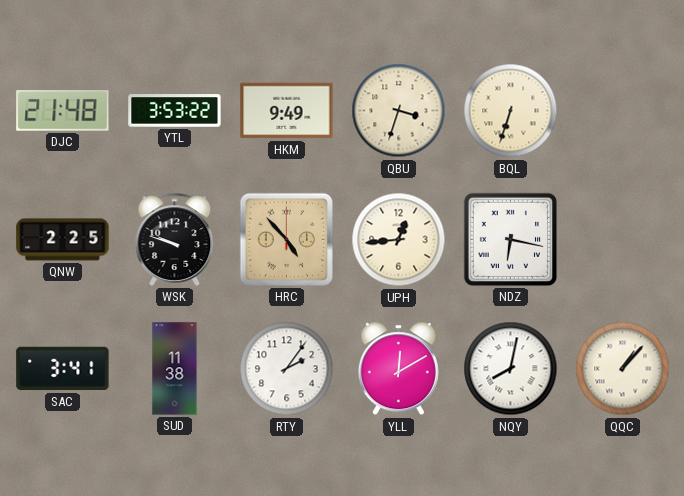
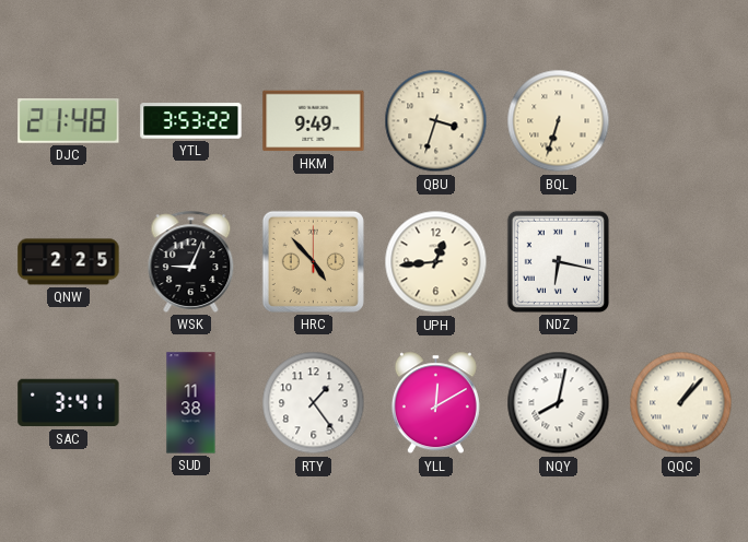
WSK: 9:48 -> 9:04 (191, 261)
RTY: 2:06 -> 1:24 (314, 403)
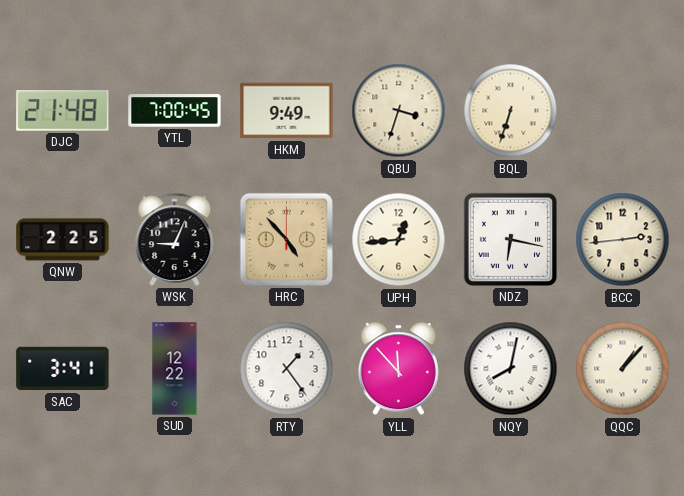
YTL: 3:53 -> 7:00 (175, 111)
BCC: none -> 2:44 (623, 240)
SUD: 11:38 -> 12:22 (175, 369)
YLL: 12:10 -> 11:53 (398, 369)
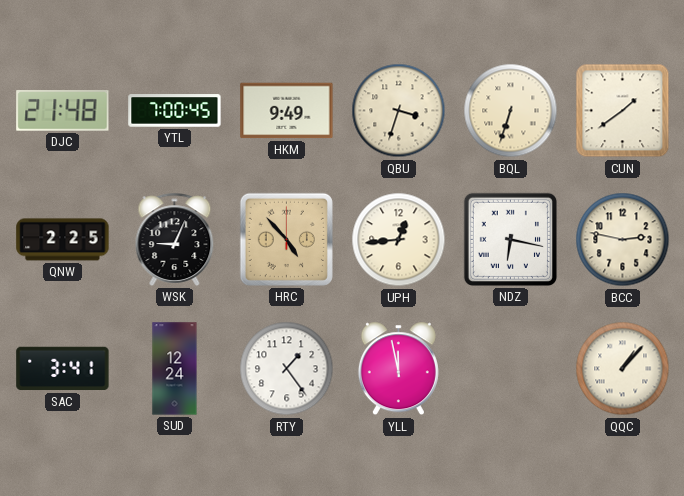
CUN: none -> 1:39 (623, 111)
BCC: 2:44 -> 2:47 (623, 240)
SUD: 12:22 -> 12:24 (175, 369)
YLL: 11:53 -> 11:58 (398, 369)
NQY: 8:02 -> none (511, 369)
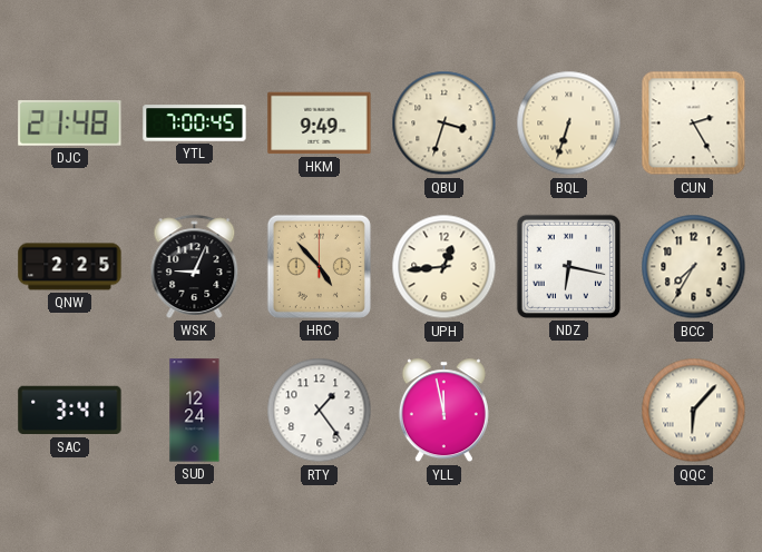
CUN: 1:39 -> 2:25 (694, 124)
BCC: 2:47 -> 7:35 (694, 267)
QQC: 1:07 -> 6:07 (694, 411)
